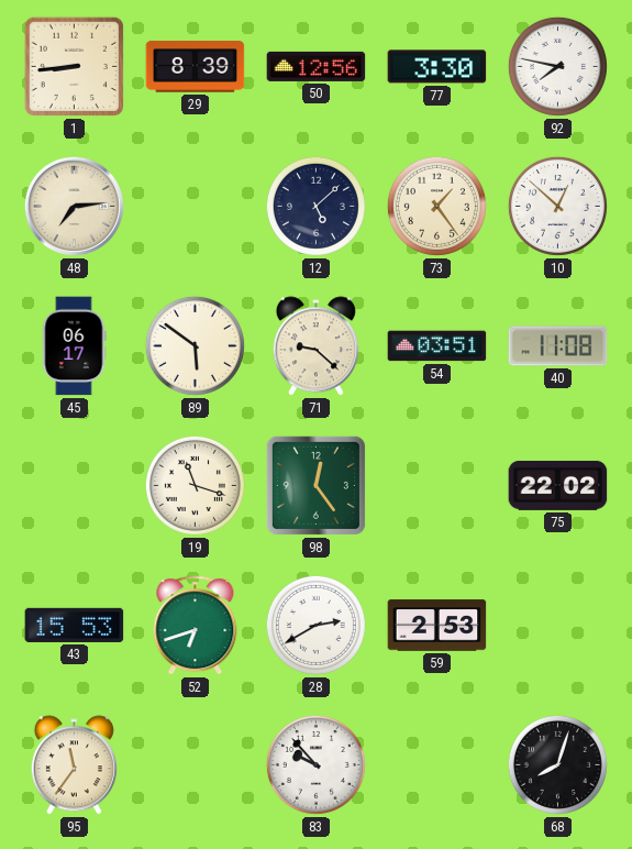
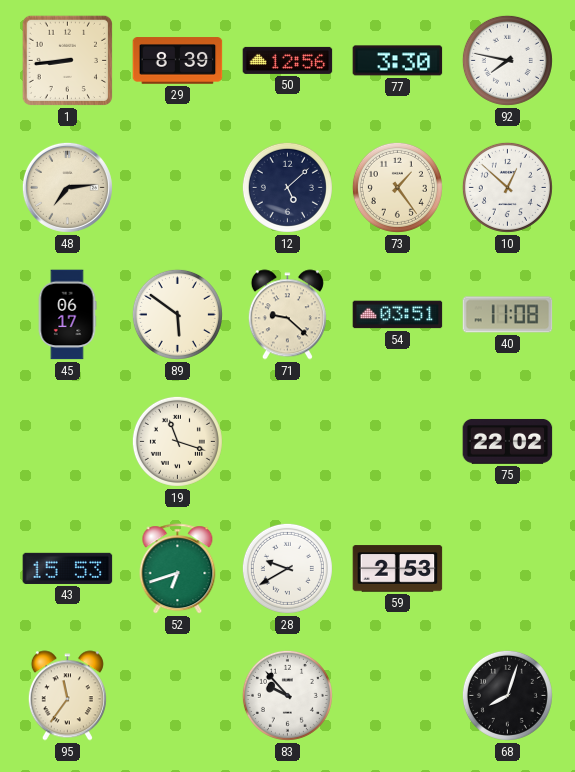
98: 12:24 -> none (315, 485)
28: 2:40 -> 9:40 (287, 568)
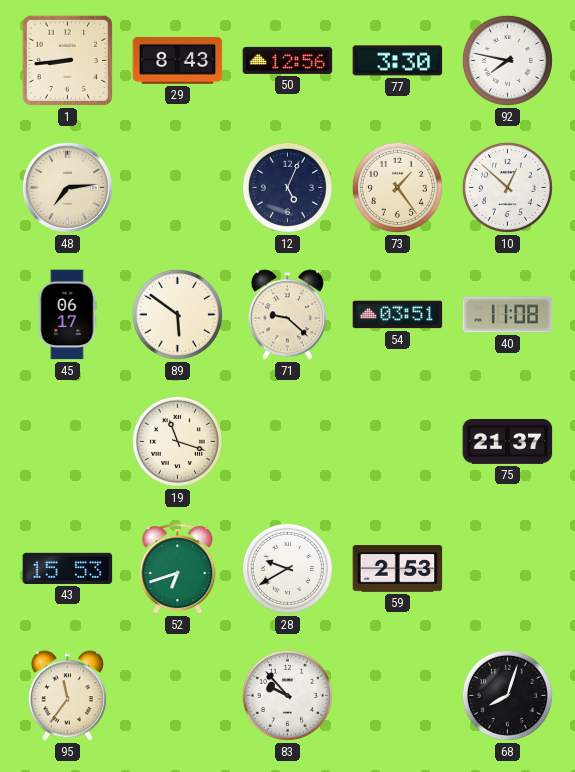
29: 8:39 -> 8:43 (178, 61)
12: 5:08 -> 5:04 (287, 187)
75: 22:02 -> 21:37 (508, 441)
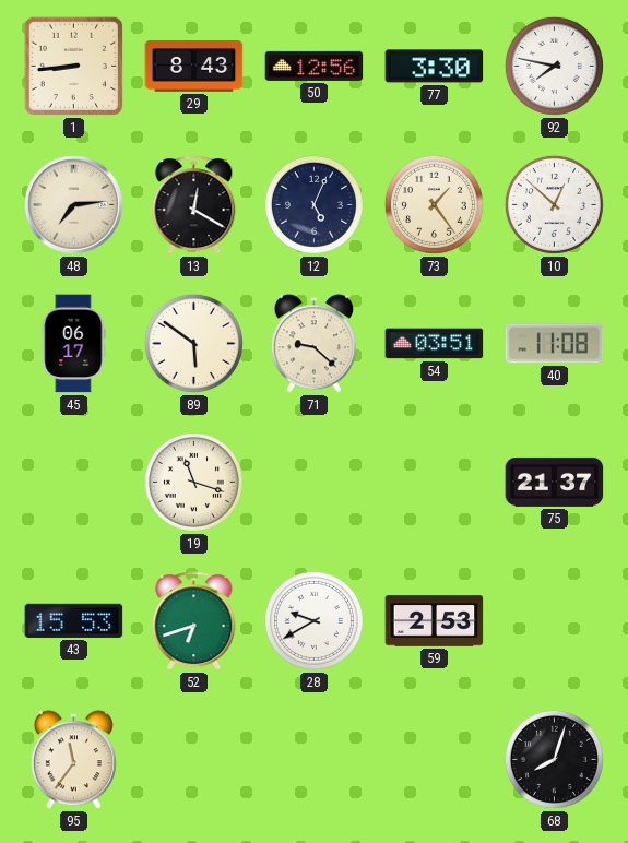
13: none -> 12:20 (194, 205)
83: 9:53 -> none (287, 695)
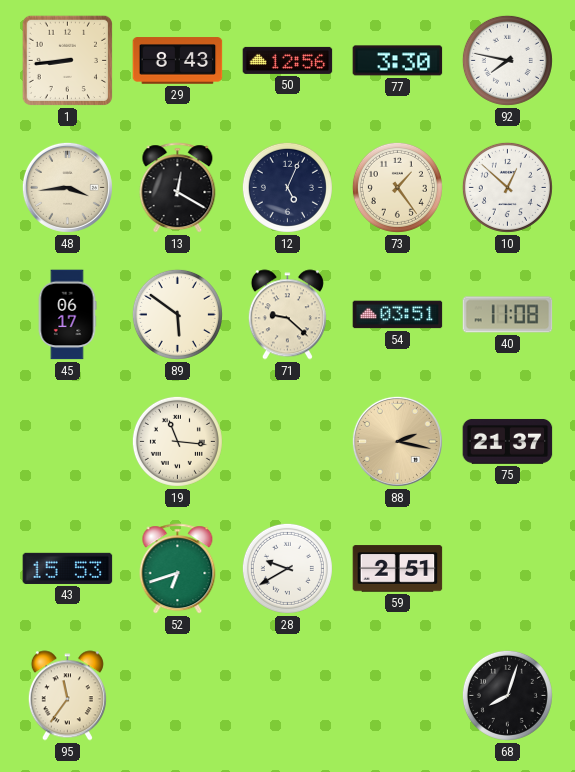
48: 7:14 -> 3:44 (67, 187)
19: 11:18 -> 11:16 (177, 441)
88: none -> 2:17 (397, 441)
59: 2:53 -> 2:51 (398, 569)
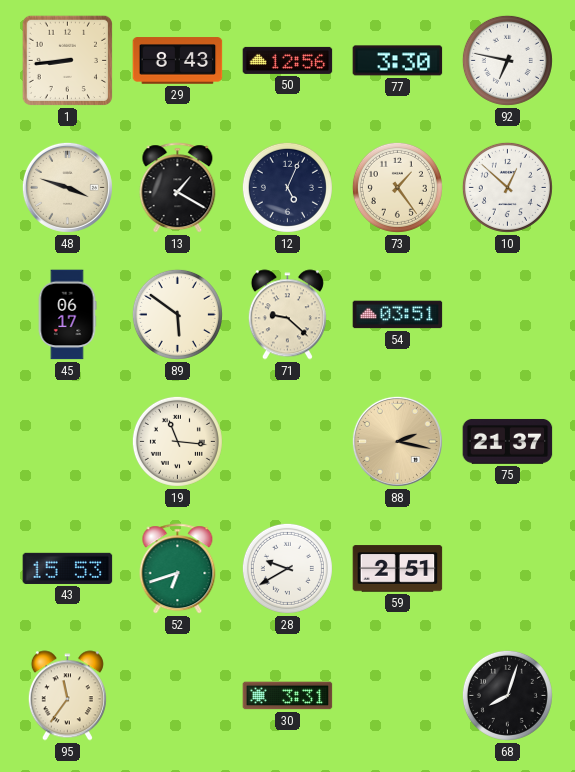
92: 7:47 -> 6:47 (507, 60)
48: 3:44 -> 3:48 (67, 187)
13: 12:20 -> 1:20 (178, 188)
40: 11:08 -> none (508, 315)
30: none -> 3:31 (288, 696)
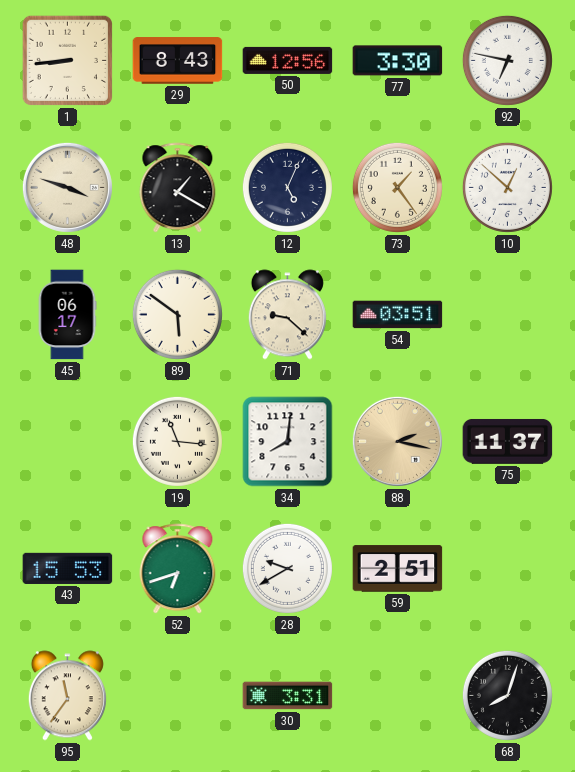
34: none -> 8:01 (288, 442)
75: 21:37 -> 11:37 (508, 441)
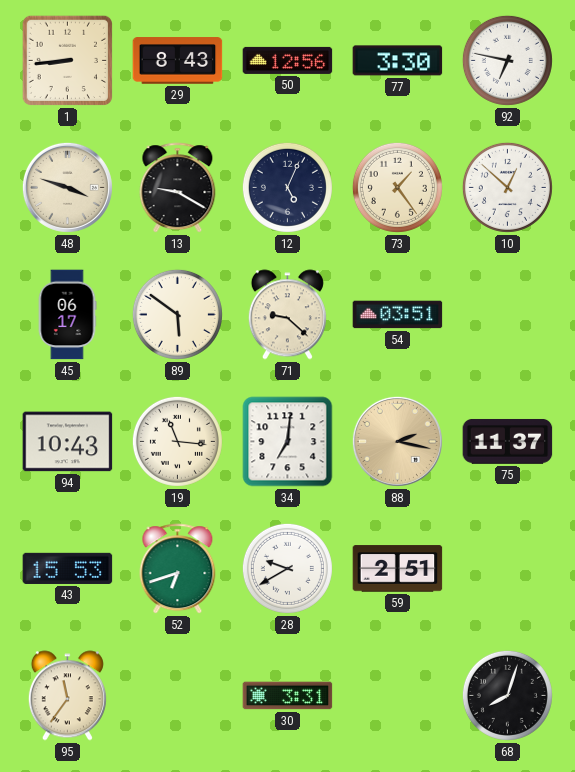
13: 1:20 -> 9:20 (178, 188)
94: none -> 10:43 (68, 442)
34: 8:01 -> 7:01 (288, 442)
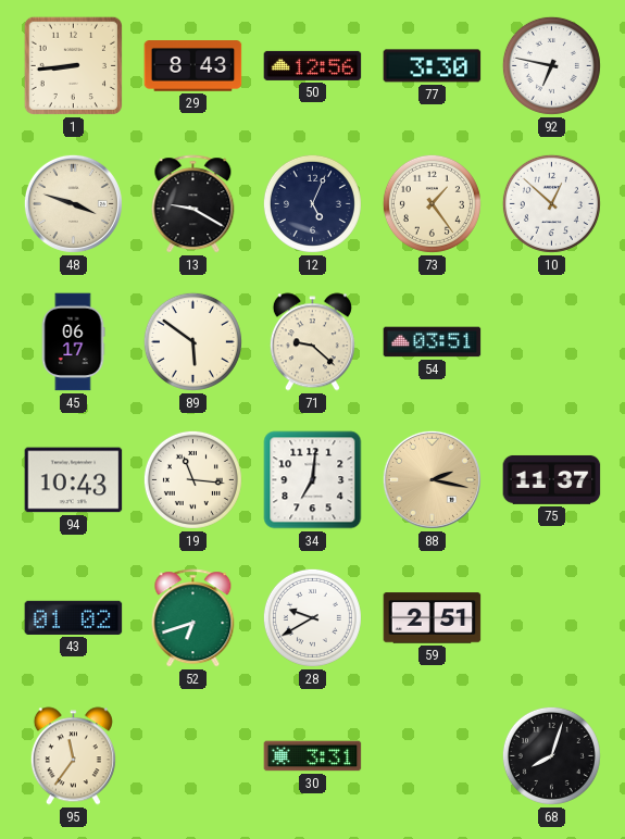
43: 15:53 -> 01:02 (74, 617)
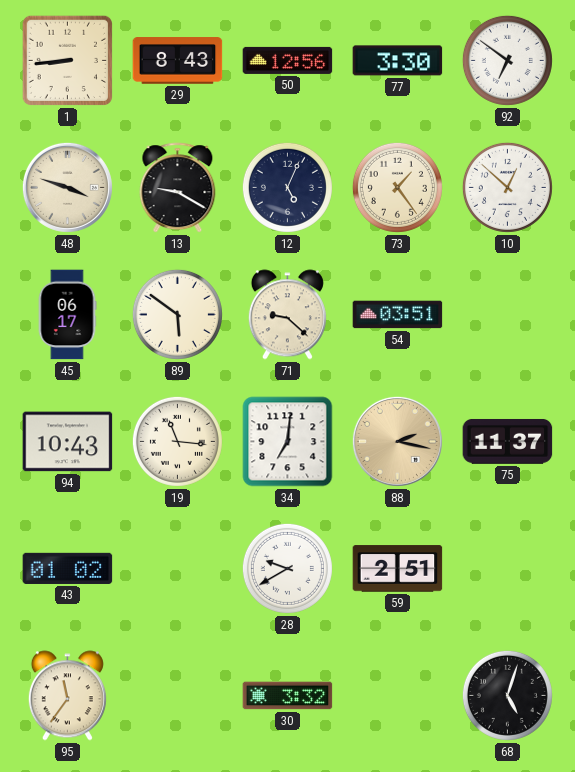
92: 6:47 -> 6:51 (507, 60)
52: 6:42 -> none (193, 618)
30: 3:31 -> 3:32 (288, 696)
68: 8:03 -> 5:03 (507, 695)
